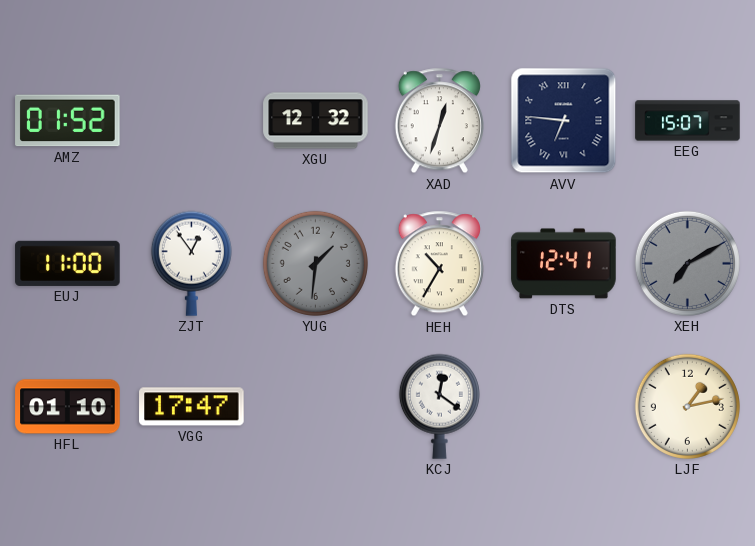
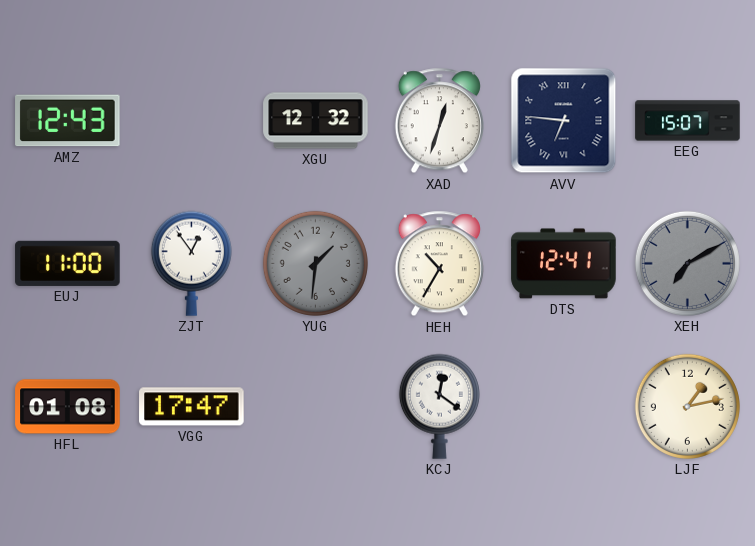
AMZ: 01:52 -> 12:43 (68, 121)
HFL: 01:10 -> 01:08 (68, 407)
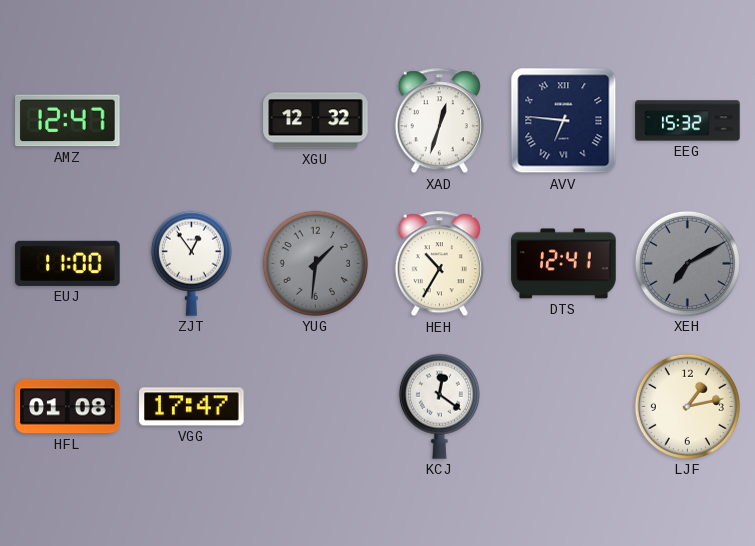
AMZ: 12:43 -> 12:47 (68, 121)
EEG: 15:07 -> 15:32 (688, 121)
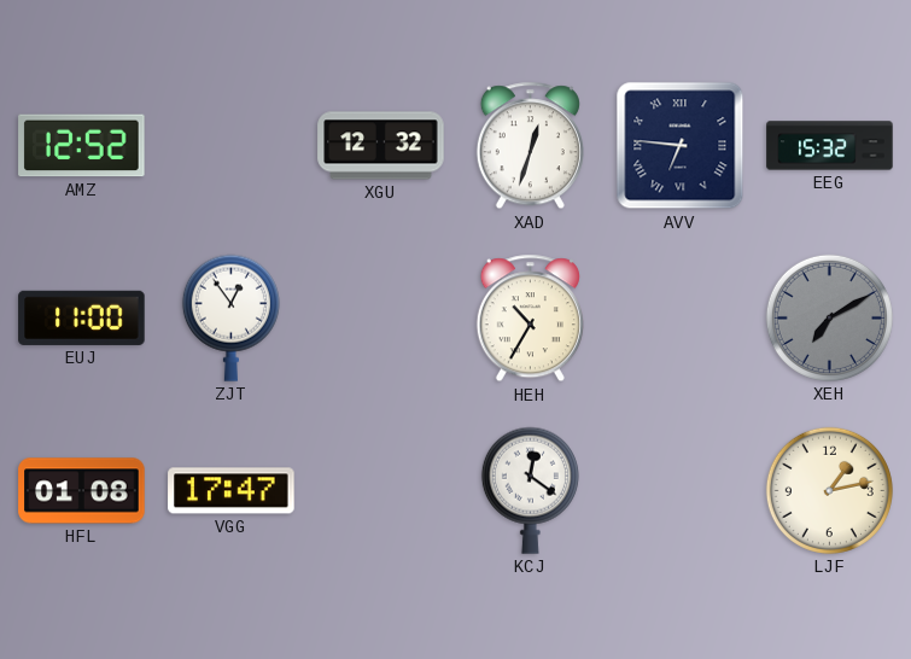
AMZ: 12:47 -> 12:52 (82, 146)
YUG: 1:31 -> none (315, 263)
DTS: 12:41 -> none (564, 264)
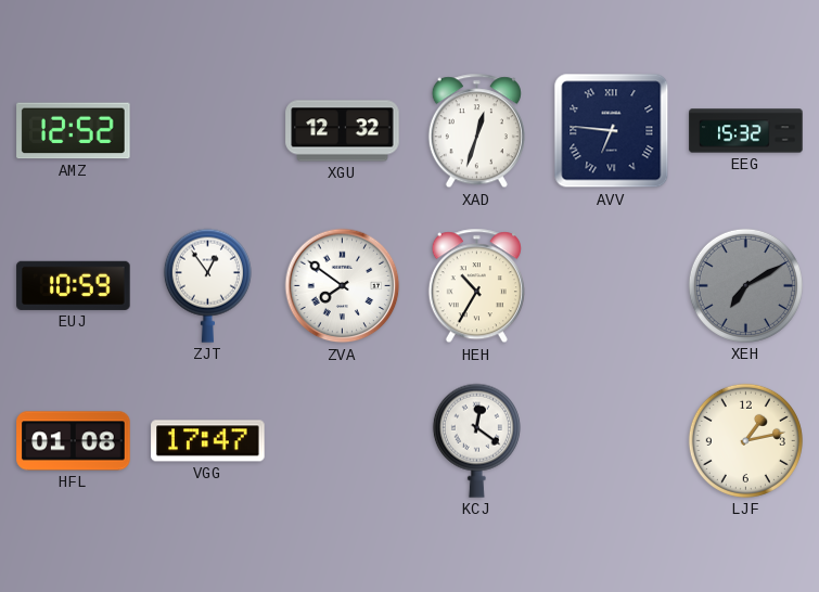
EUJ: 11:00 -> 10:59 (74, 285)
ZVA: none -> 7:51 (343, 286)
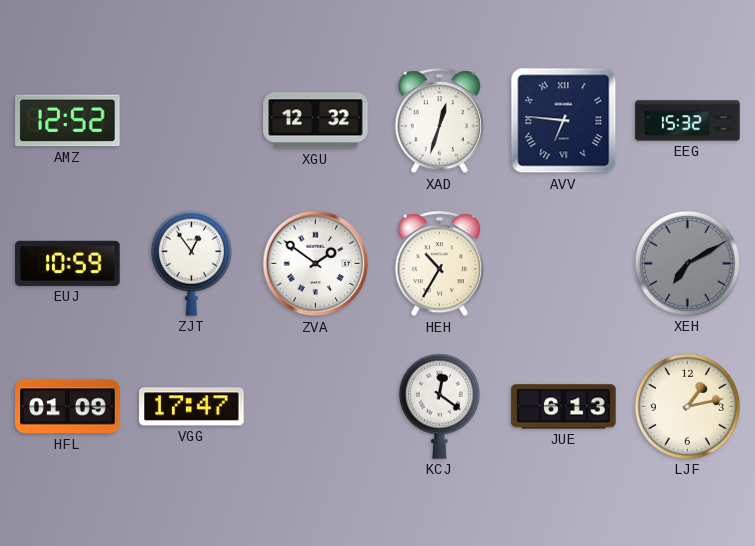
ZVA: 7:51 -> 1:51 (316, 264)
HFL: 01:08 -> 01:09 (68, 407)
JUE: none -> 6:13 (564, 407)
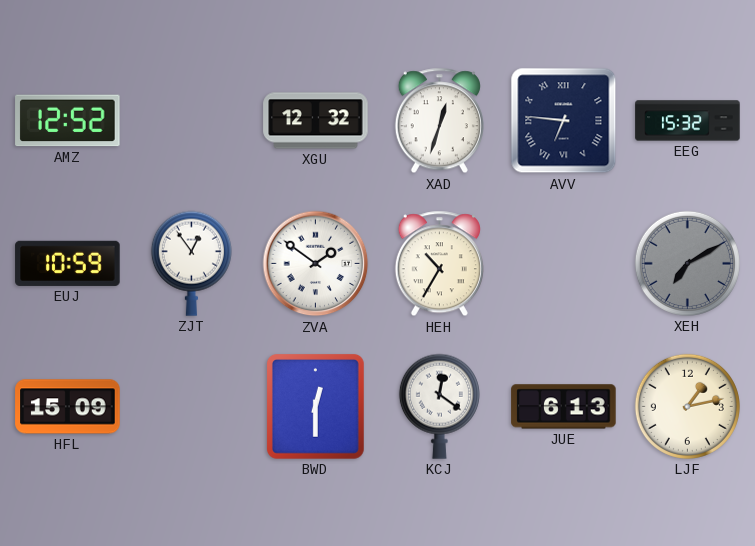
HFL: 01:09 -> 15:09 (68, 407)
VGG: 17:47 -> none (192, 407)
BWD: none -> 12:30 (315, 406)
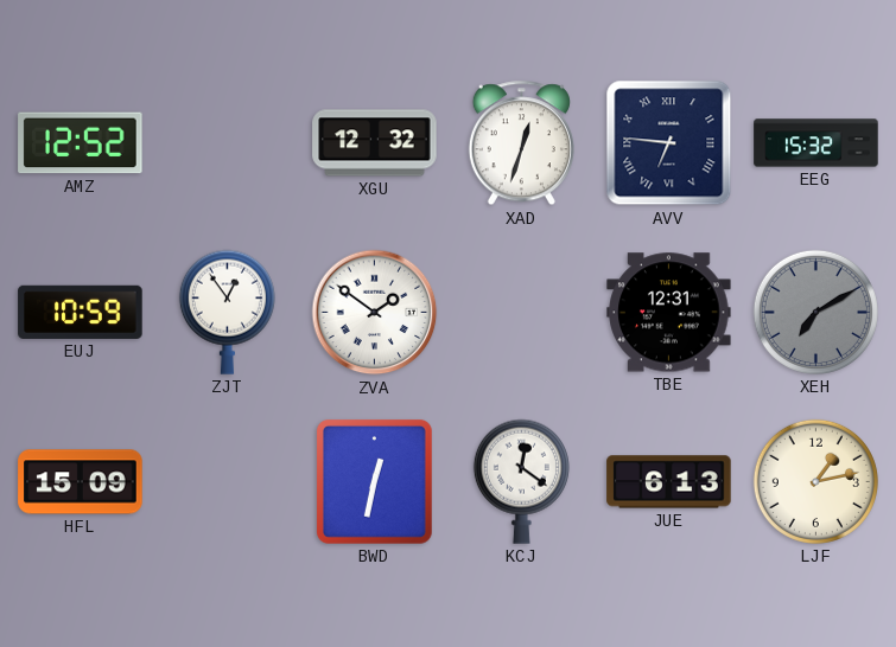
HEH: 10:35 -> none (439, 264)
TBE: none -> 12:31 (669, 313)
BWD: 12:30 -> 12:32 (374, 481)
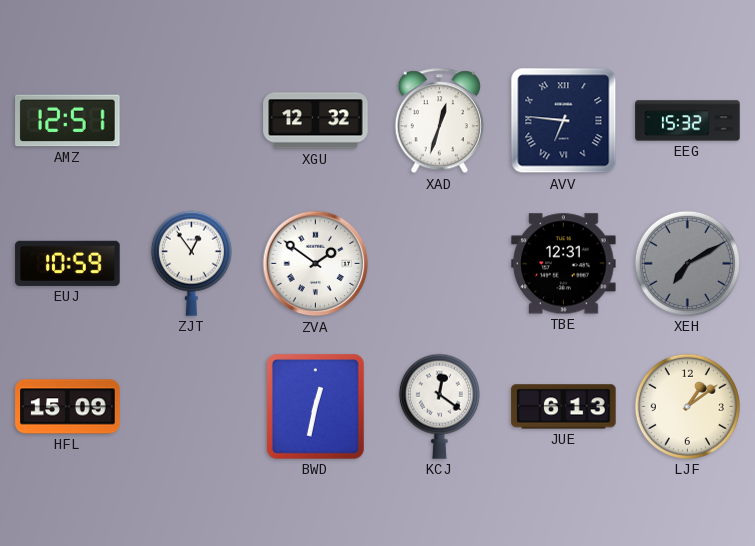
AMZ: 12:52 -> 12:51 (68, 121)
LJF: 1:13 -> 1:09 (687, 406)
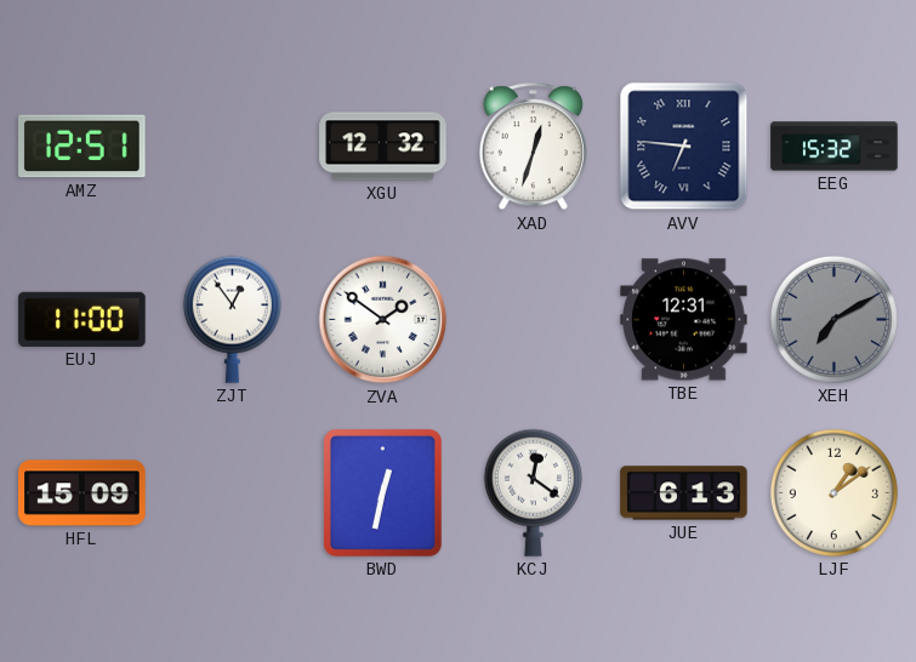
EUJ: 10:59 -> 11:00 (83, 319)
